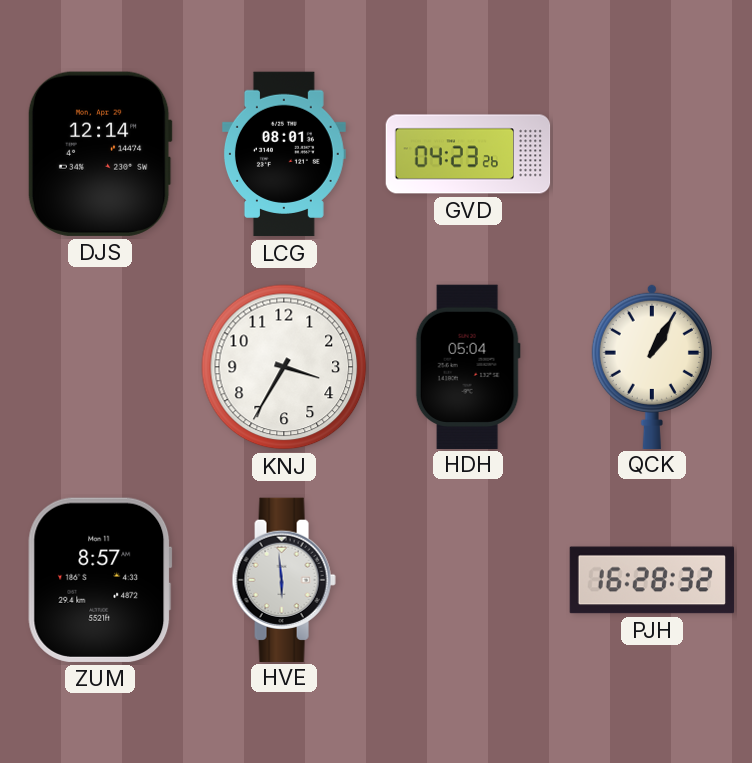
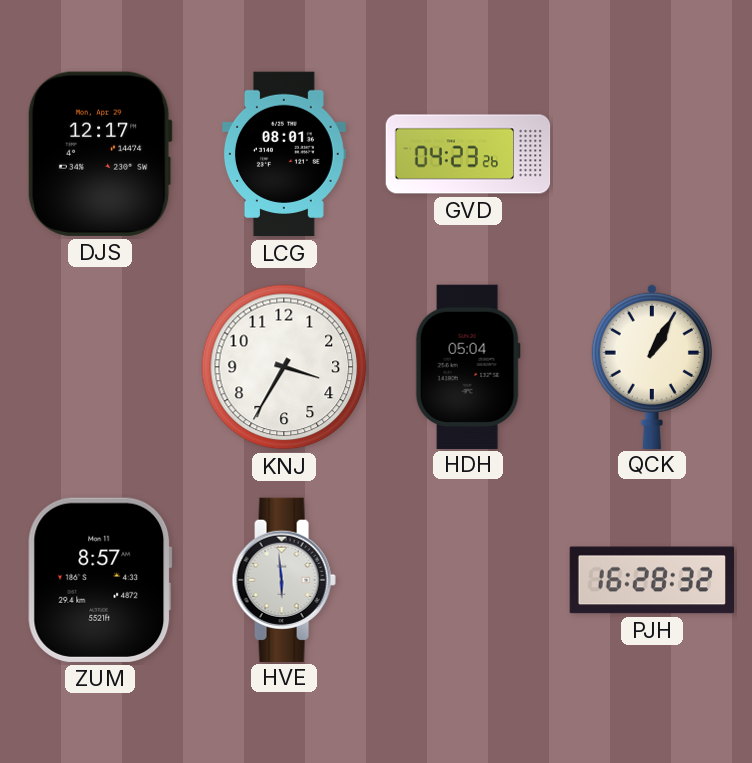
DJS: 12:14 -> 12:17 (100, 154)
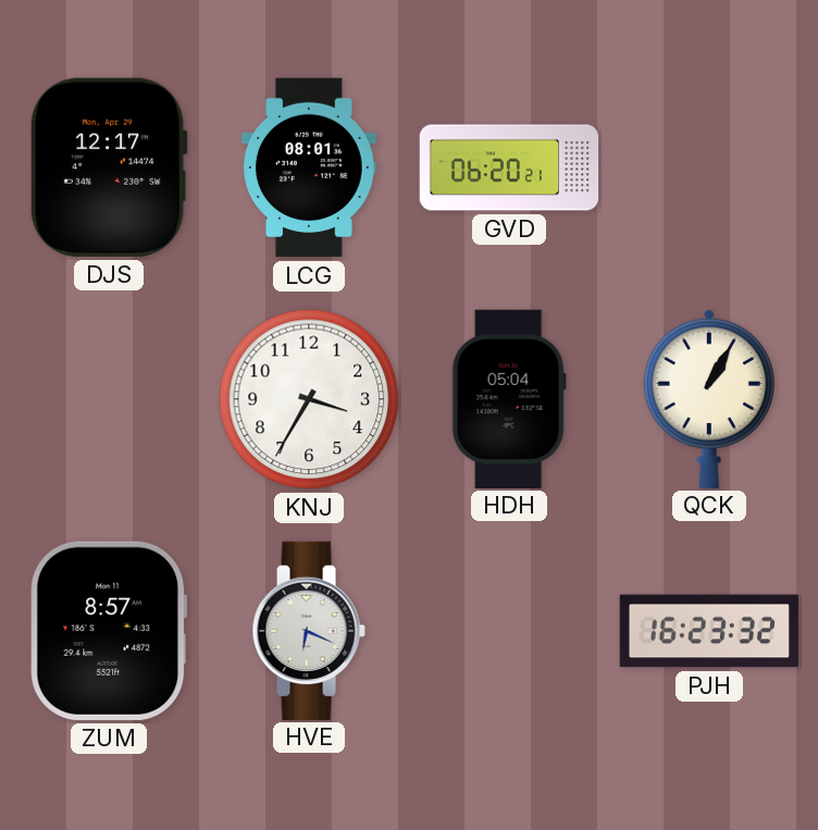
GVD: 04:23 -> 06:20 (509, 168)
HVE: 5:59 -> 6:19 (309, 630)
PJH: 16:28 -> 16:23 (709, 631)
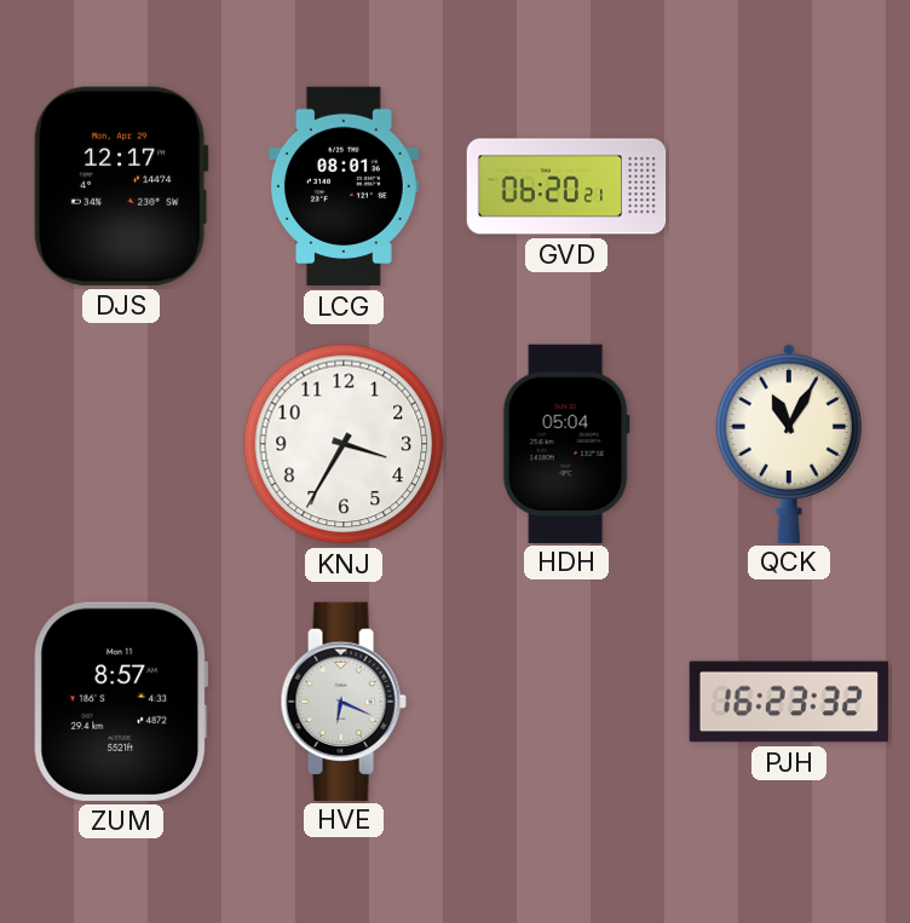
QCK: 1:05 -> 11:05 (789, 443)
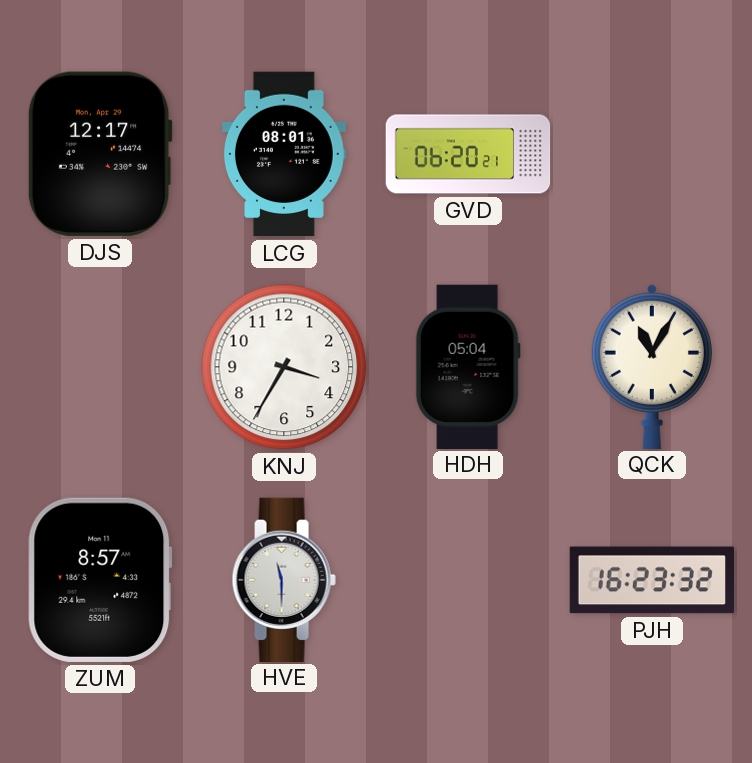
HVE: 6:19 -> 11:30 (284, 579)
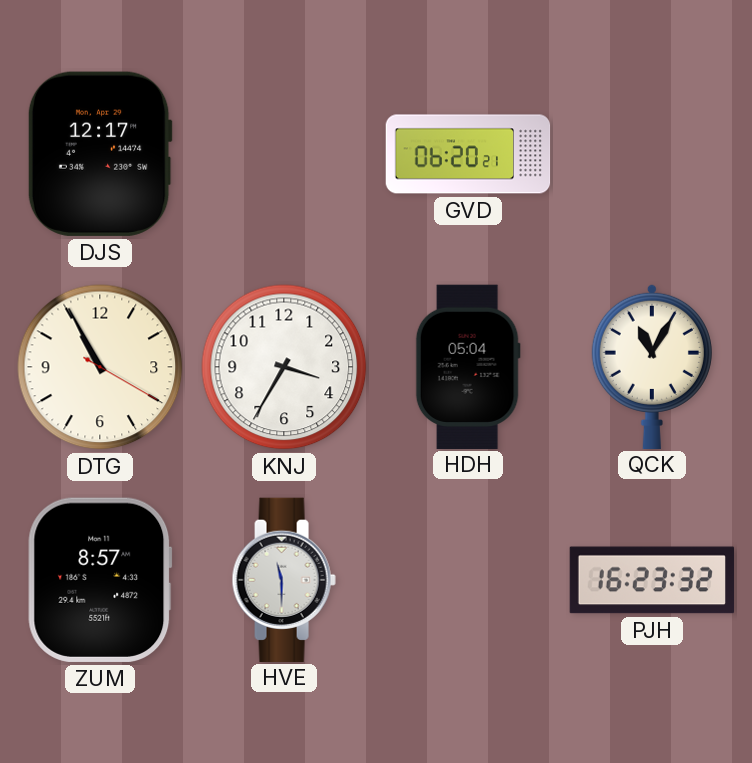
LCG: 08:01 -> none (284, 154)
DTG: none -> 10:55 (100, 367)
